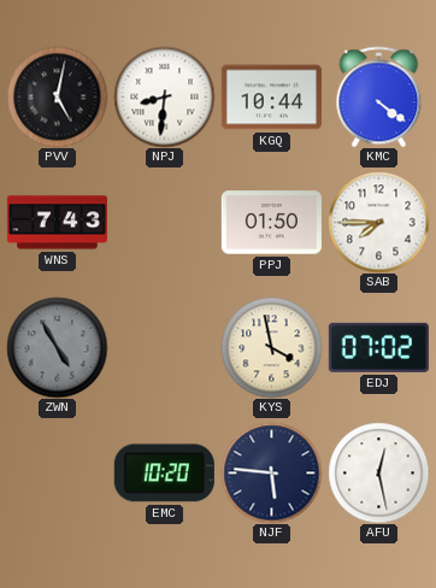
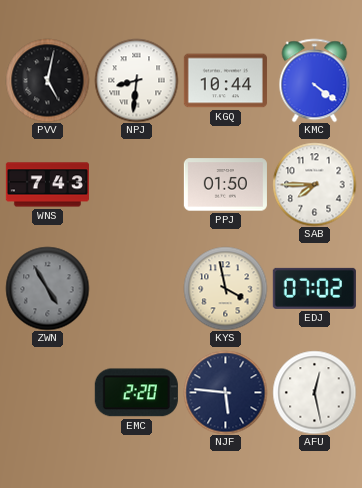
EMC: 10:20 -> 2:20 (136, 393)
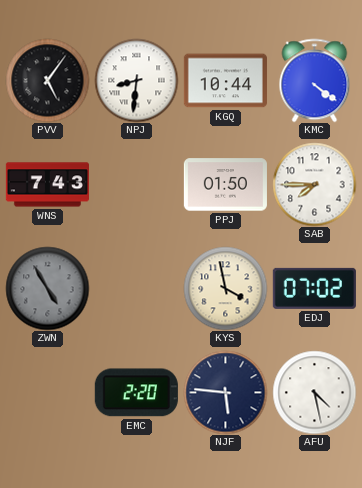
PVV: 5:02 -> 5:06 (47, 80)
AFU: 12:28 -> 4:28 (314, 392)
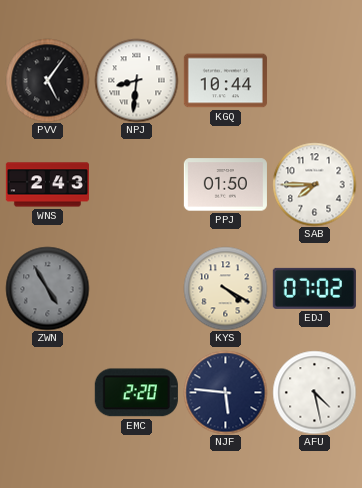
KMC: 4:21 -> none (315, 80)
WNS: 7:43 -> 2:43 (47, 185)
KYS: 3:58 -> 4:20 (225, 288)
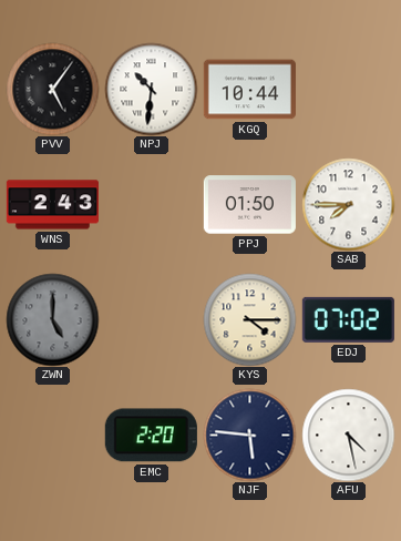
NPJ: 8:31 -> 10:31 (151, 89)
ZWN: 4:55 -> 5:00 (52, 319)
KYS: 4:20 -> 4:15 (249, 319)
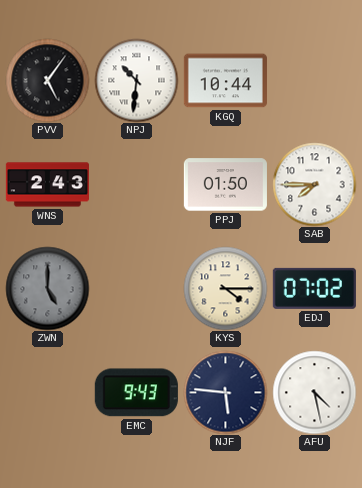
EMC: 2:20 -> 9:43 (136, 393)
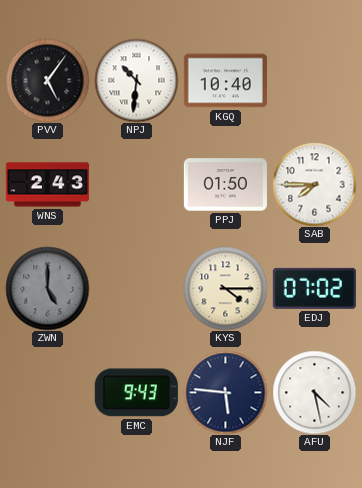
KGQ: 10:44 -> 10:40 (225, 81)
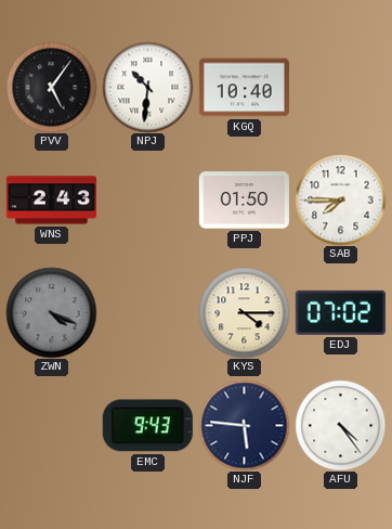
ZWN: 5:00 -> 4:19 (51, 312)
AFU: 4:28 -> 4:24 (340, 425)
